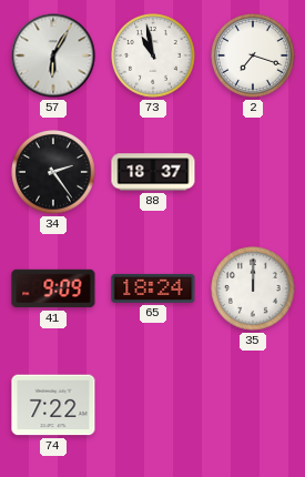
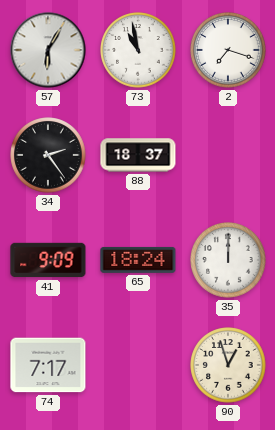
74: 7:22 -> 7:17 (48, 365)
90: none -> 12:57 (228, 365)
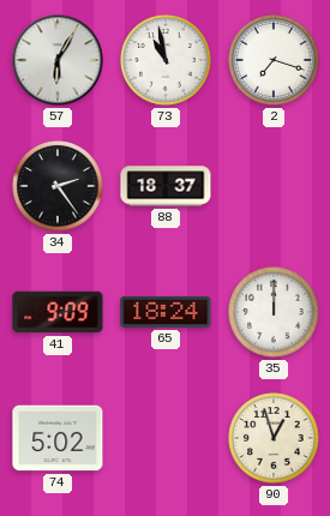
74: 7:17 -> 5:02 (58, 438)
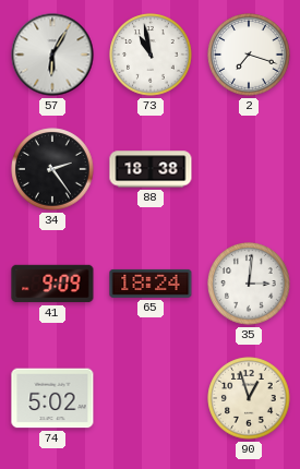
88: 18:37 -> 18:38 (151, 169)
35: 12:00 -> 3:01 (249, 284)
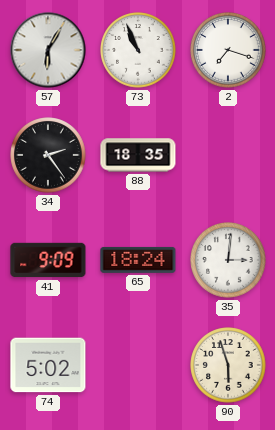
73: 10:58 -> 10:56 (138, 50)
88: 18:38 -> 18:35 (138, 155)
90: 12:57 -> 5:57 (228, 365)
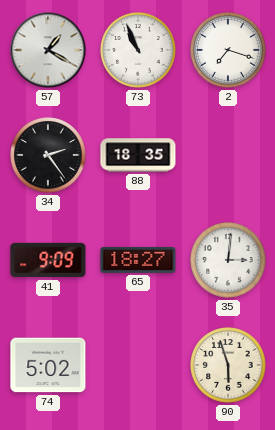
57: 6:05 -> 1:20 (48, 50)
65: 18:24 -> 18:27 (138, 260)
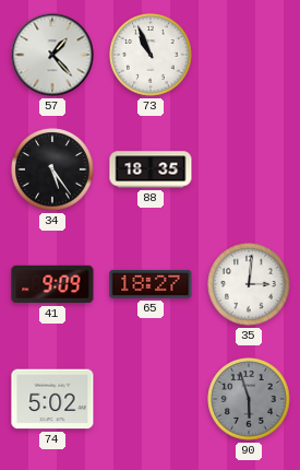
57: 1:20 -> 1:23 (52, 55)
2: 7:18 -> none (228, 50)
34: 2:24 -> 5:24 (52, 169)
90 dial: cream -> grey (249, 399)
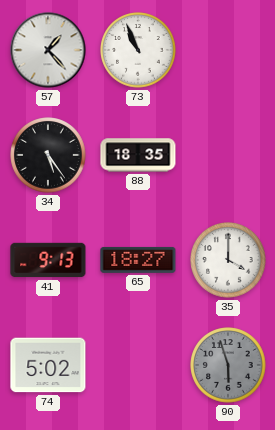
41: 9:09 -> 9:13 (48, 260)
35: 3:01 -> 4:00 (228, 260)
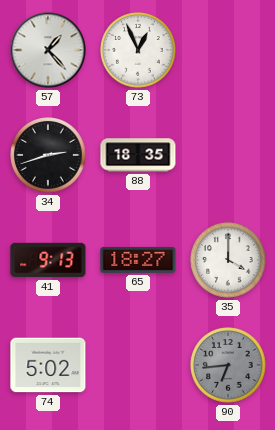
73: 10:56 -> 12:56 (138, 50)
34: 5:24 -> 2:42 (48, 155)
90: 5:57 -> 6:44 (228, 365)
